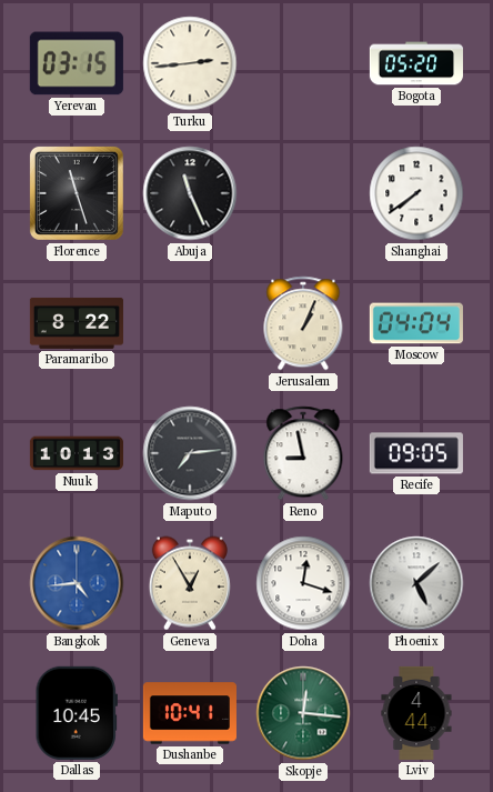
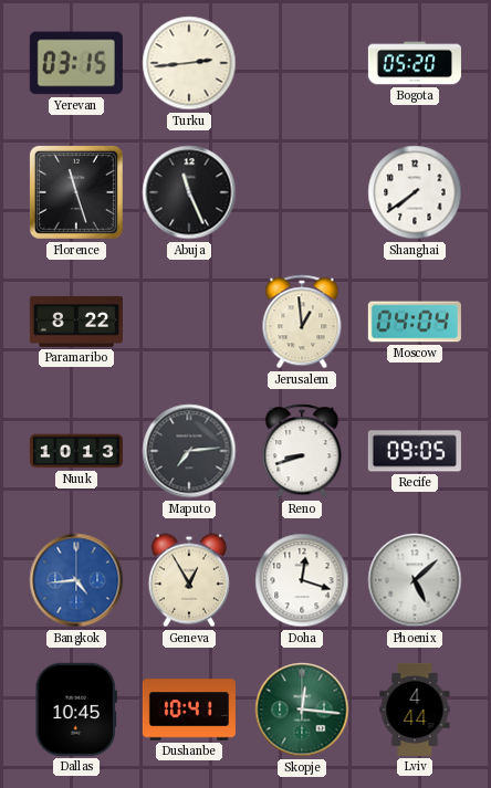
Jerusalem: 1:04 -> 12:59 (302, 322)
Reno: 8:58 -> 8:42 (302, 451)
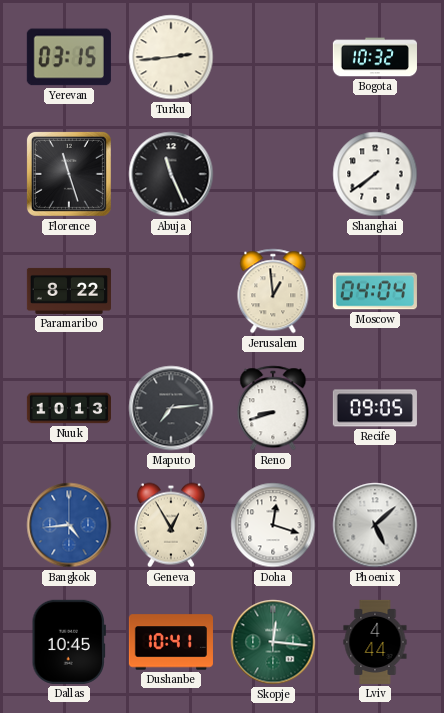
Bogota: 05:20 -> 10:32 (375, 57)
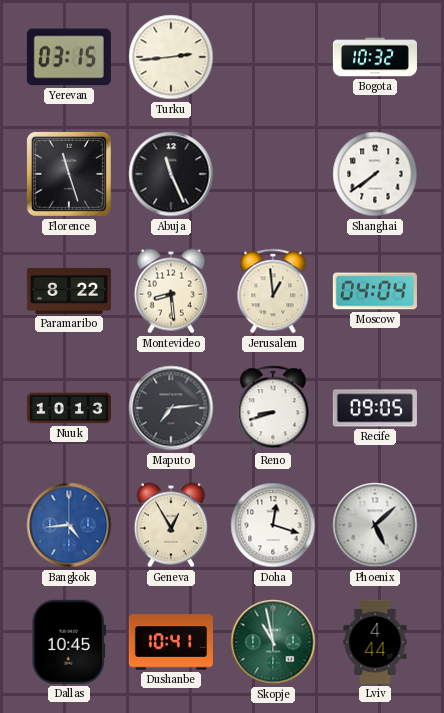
Montevideo: none -> 8:29 (171, 291)
Skopje: 12:16 -> 10:58 (273, 642)
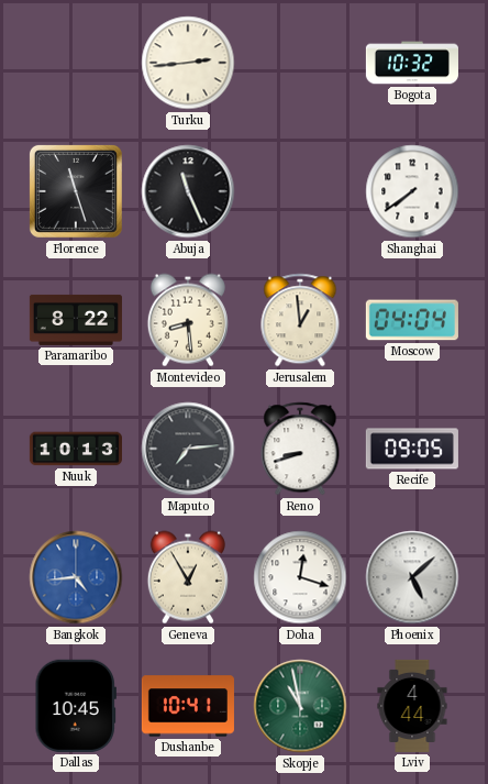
Yerevan: 03:15 -> none (69, 57)
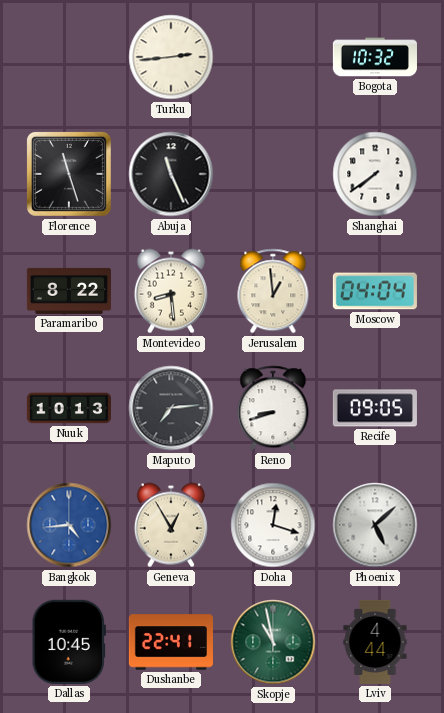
Dushanbe: 10:41 -> 22:41 (171, 642)
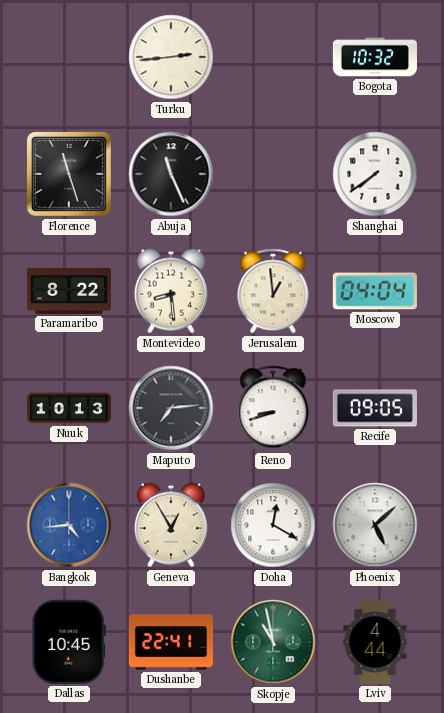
Doha: 12:18 -> 12:20 (273, 525)
